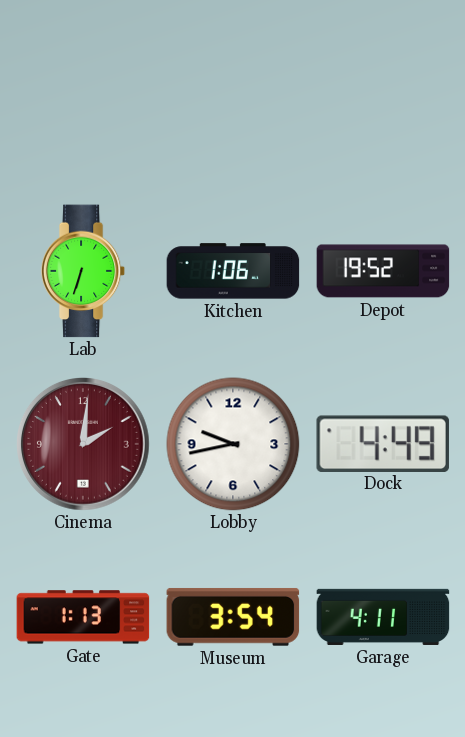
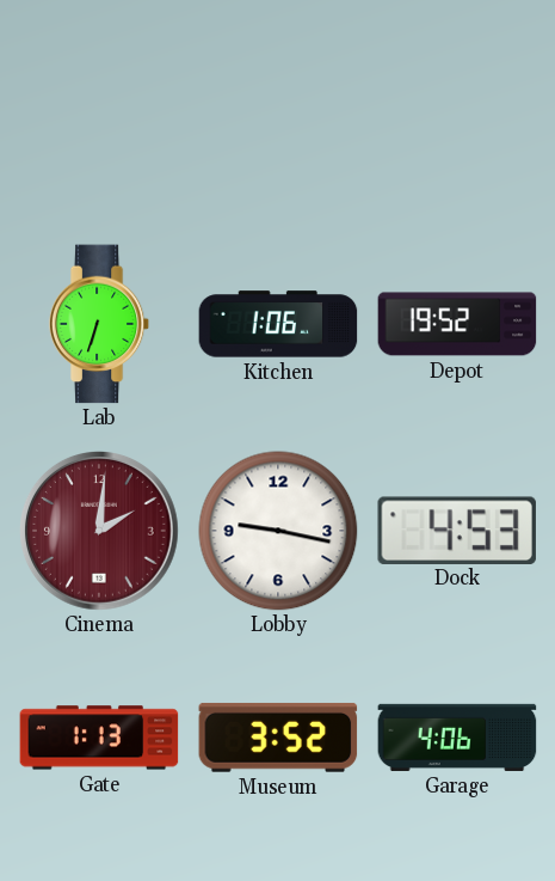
Lobby: 9:43 -> 9:17 (278, 531)
Dock: 4:49 -> 4:53 (457, 530)
Museum: 3:54 -> 3:52 (278, 738)
Garage: 4:11 -> 4:06 (457, 738)
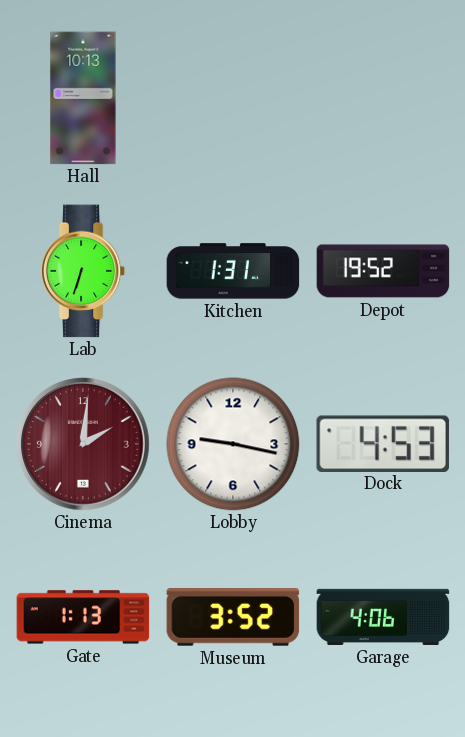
Hall: none -> 10:13 (83, 98)
Kitchen: 1:06 -> 1:31 (233, 271)
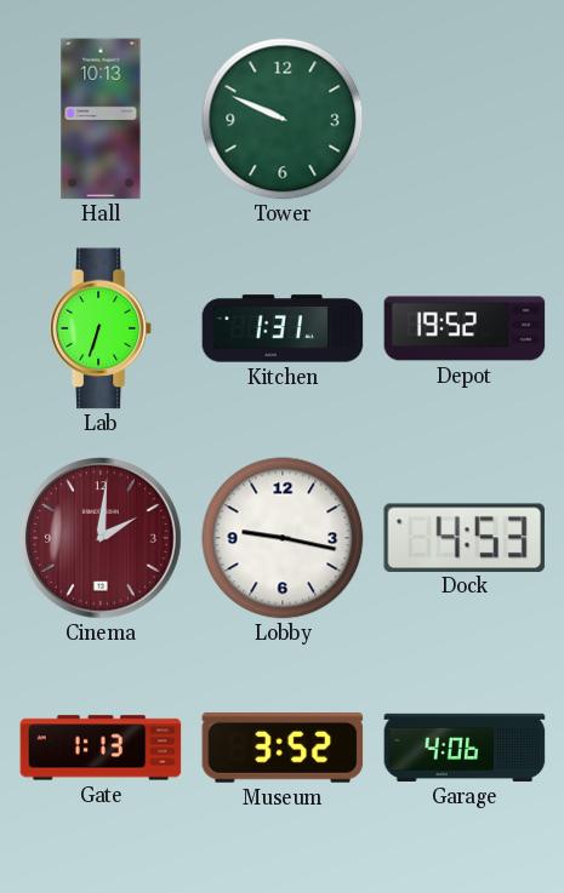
Tower: none -> 9:49 (283, 119)
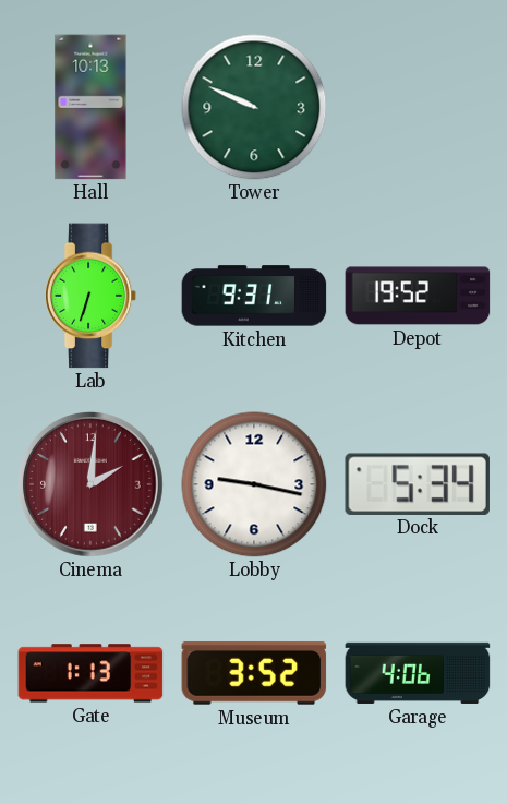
Kitchen: 1:31 -> 9:31 (254, 296)
Dock: 4:53 -> 5:34 (418, 483)
